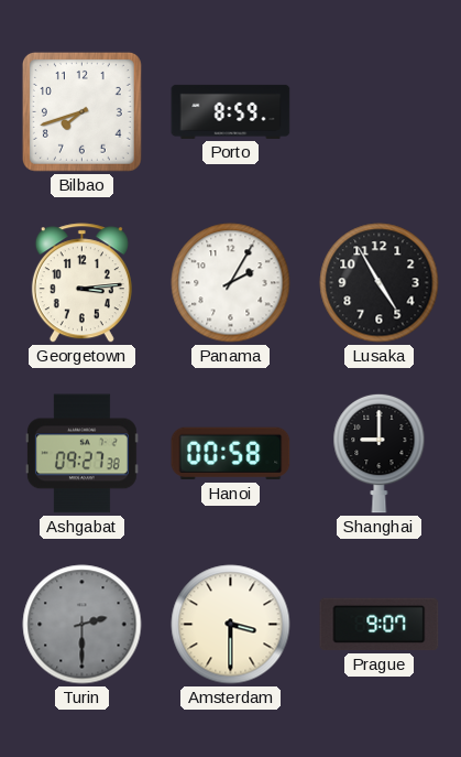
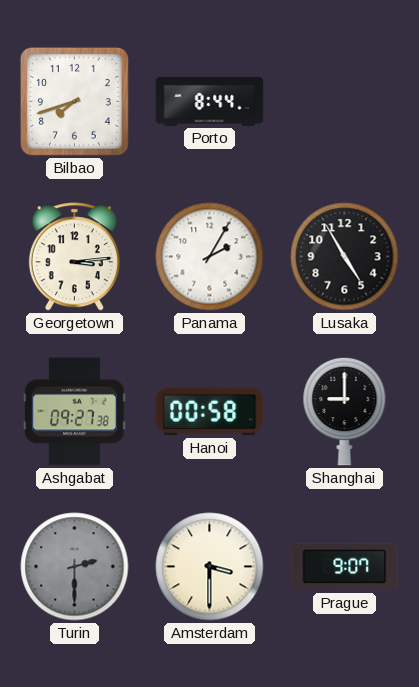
Porto: 8:59 -> 8:44 (210, 101)
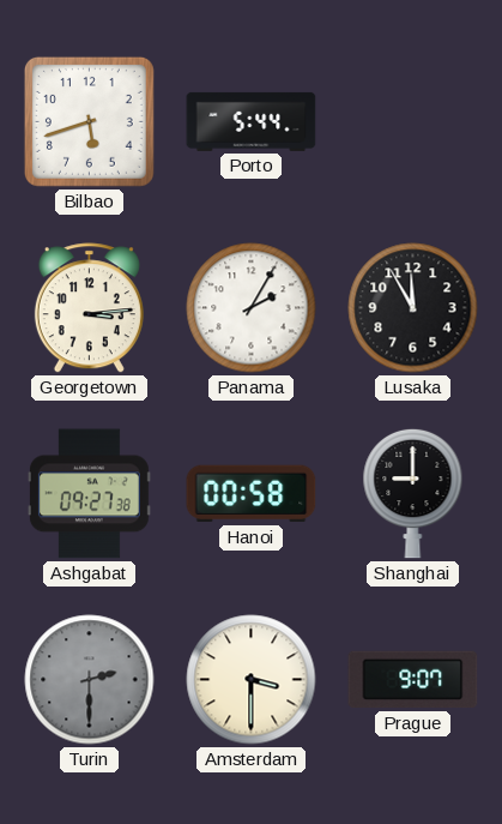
Bilbao: 7:42 -> 5:42 (89, 121)
Porto: 8:44 -> 5:44 (252, 121)
Lusaka: 4:55 -> 11:55 (413, 308)
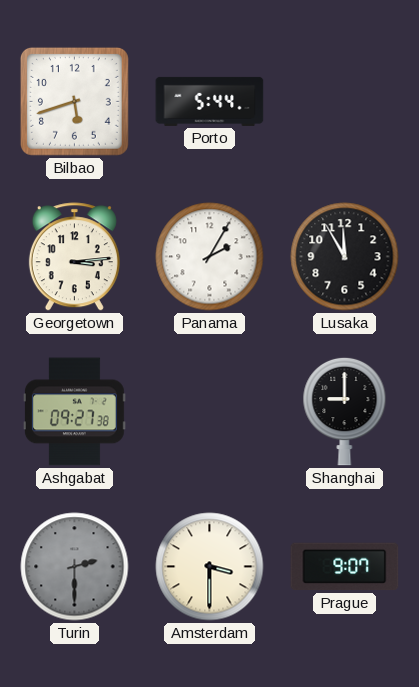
Hanoi: 00:58 -> none (252, 494)
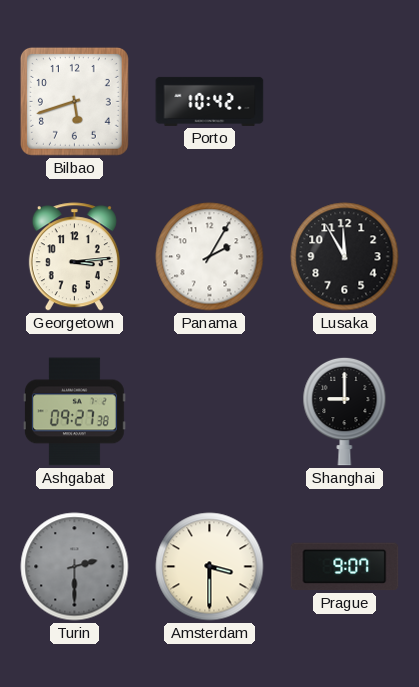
Porto: 5:44 -> 10:42 (210, 101)
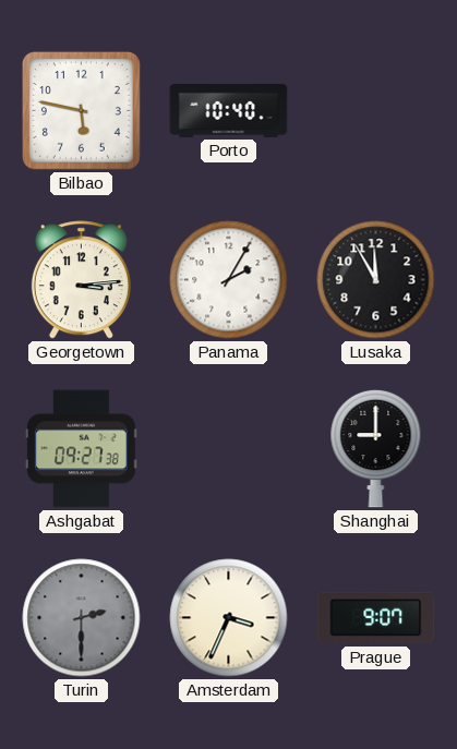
Bilbao: 5:42 -> 5:47 (81, 110)
Porto: 10:42 -> 10:40 (229, 110)
Amsterdam: 3:30 -> 3:34 (229, 618)
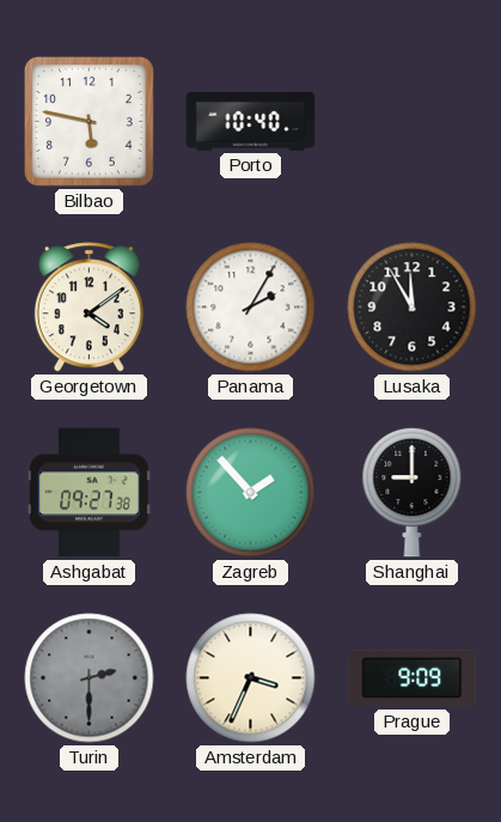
Georgetown: 3:14 -> 4:09 (88, 308)
Zagreb: none -> 1:53 (251, 493)
Prague: 9:07 -> 9:09 (413, 678)
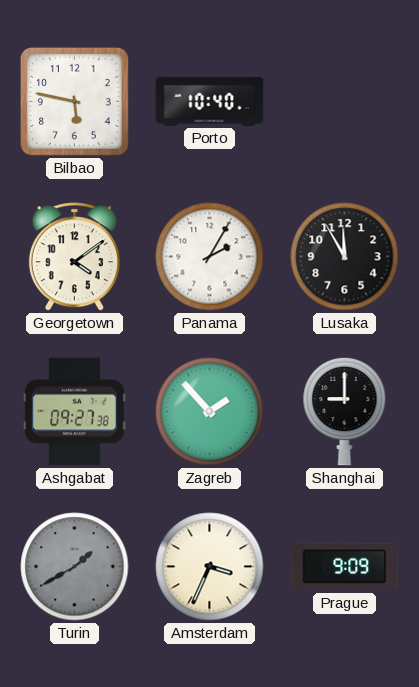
Turin: 2:30 -> 1:40 (75, 567)
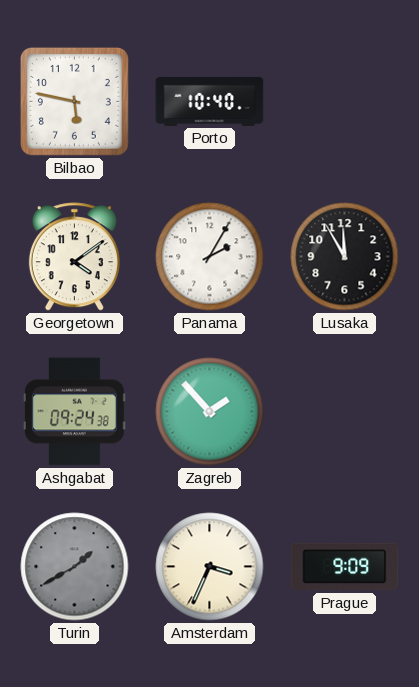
Ashgabat: 09:27 -> 09:24 (74, 412)
Shanghai: 9:00 -> none (345, 411)
